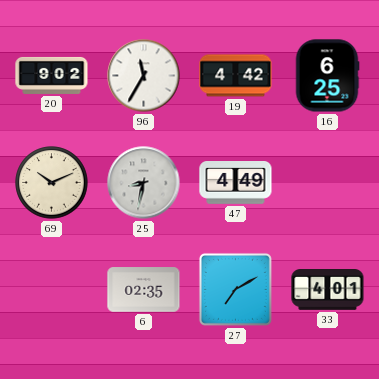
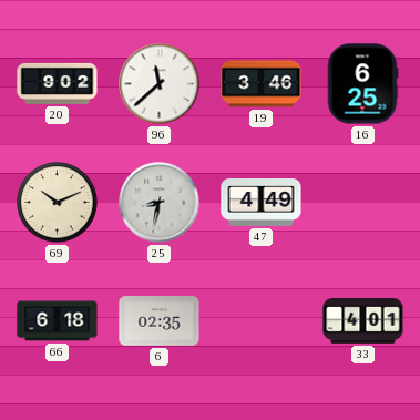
96: 11:35 -> 11:38 (160, 84)
19: 4:42 -> 3:46 (262, 84)
66: none -> 6:18 (58, 321)
27: 7:10 -> none (235, 289)
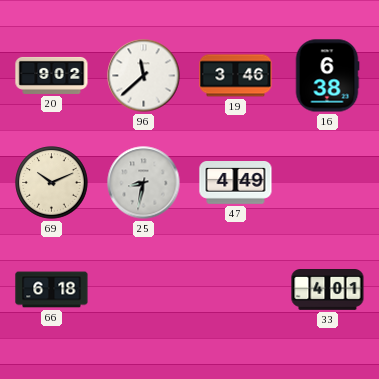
16: 6:25 -> 6:38 (327, 76)
6: 02:35 -> none (160, 321)
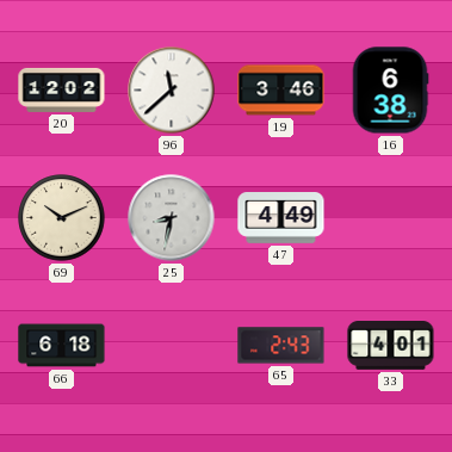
20: 9:02 -> 12:02 (62, 89)
65: none -> 2:43 (281, 346)
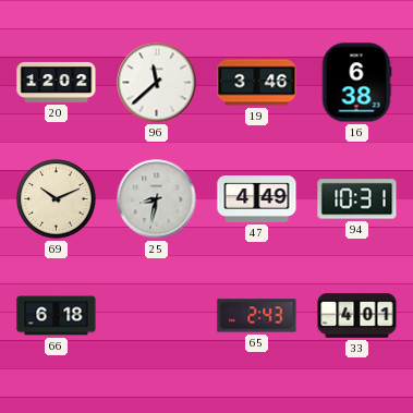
94: none -> 10:31 (357, 199)
